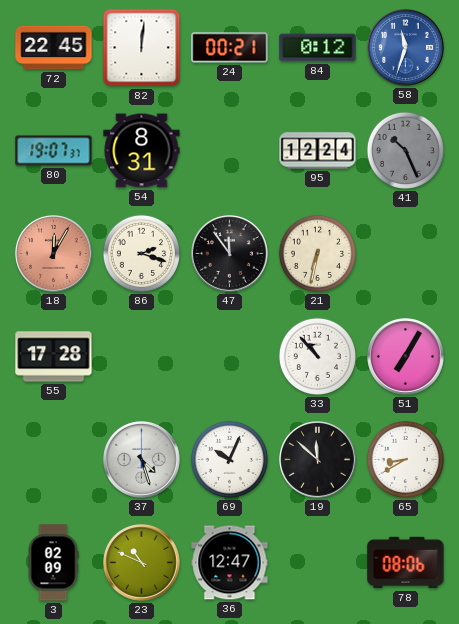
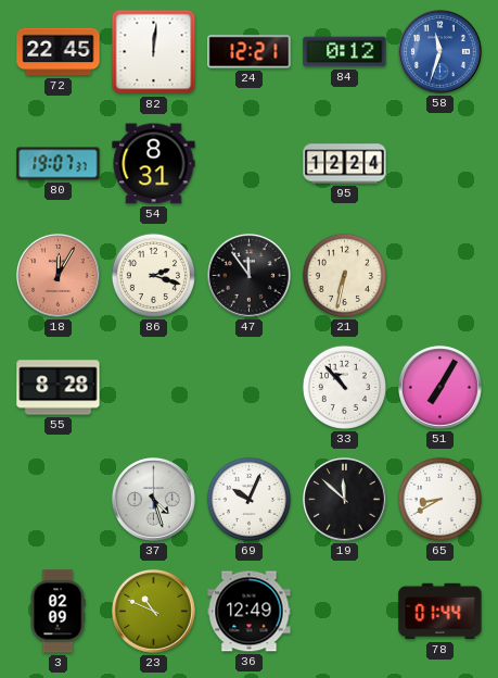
24: 00:21 -> 12:21 (250, 52)
41: 10:26 -> none (405, 150)
55: 17:28 -> 8:28 (59, 388)
36: 12:47 -> 12:49 (250, 612)
78: 08:06 -> 01:44 (440, 612)
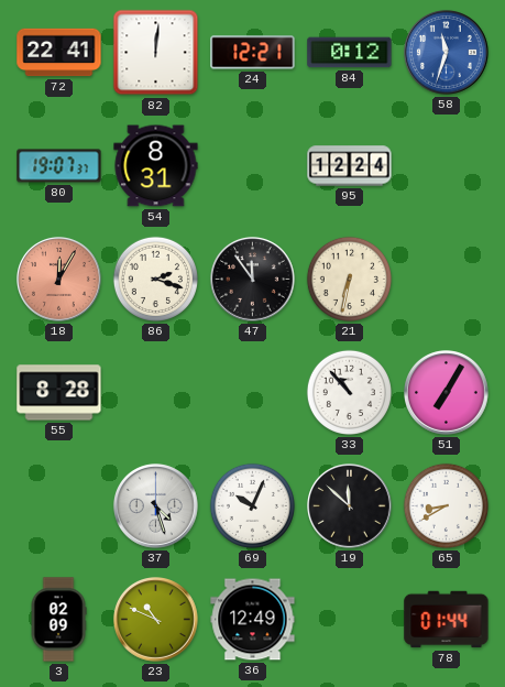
72: 22:45 -> 22:41 (59, 53)
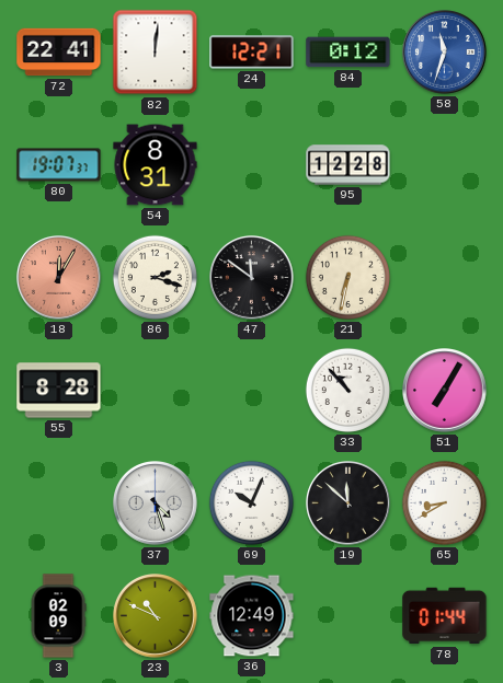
95: 12:24 -> 12:28 (348, 165)
47: 11:54 -> 11:51 (252, 278)
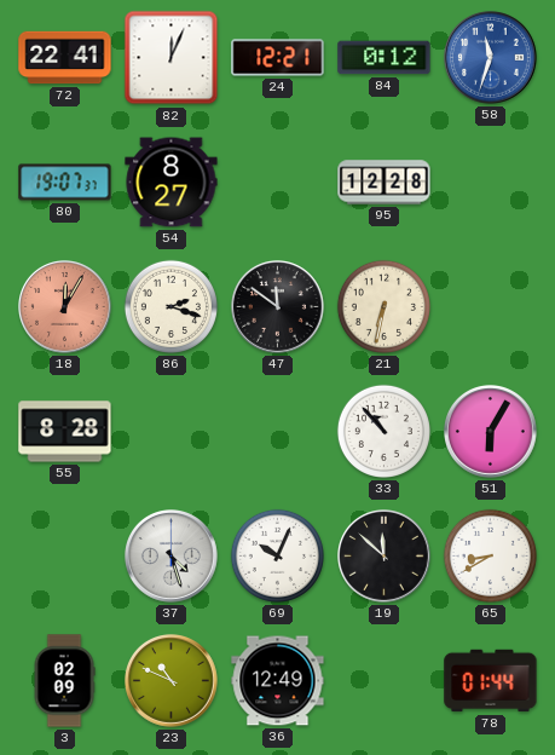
82: 12:01 -> 12:04 (172, 58)
54: 8:31 -> 8:27 (172, 183)
51: 7:05 -> 6:05 (491, 432)
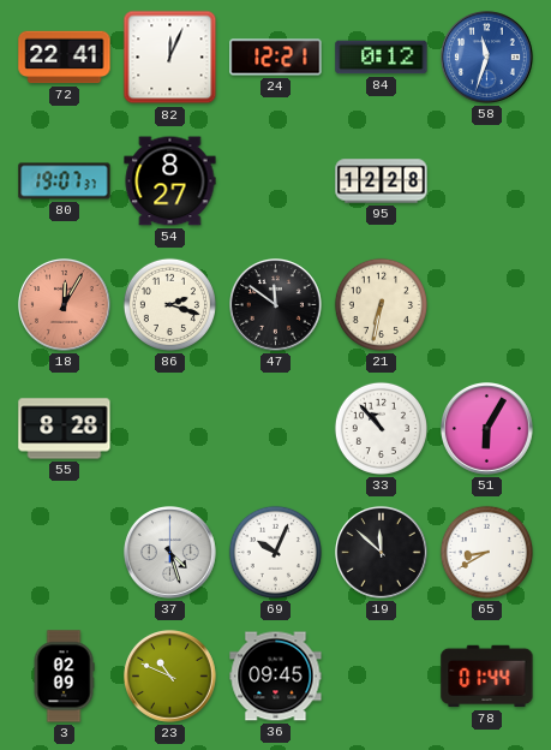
36: 12:49 -> 09:45 (276, 677)
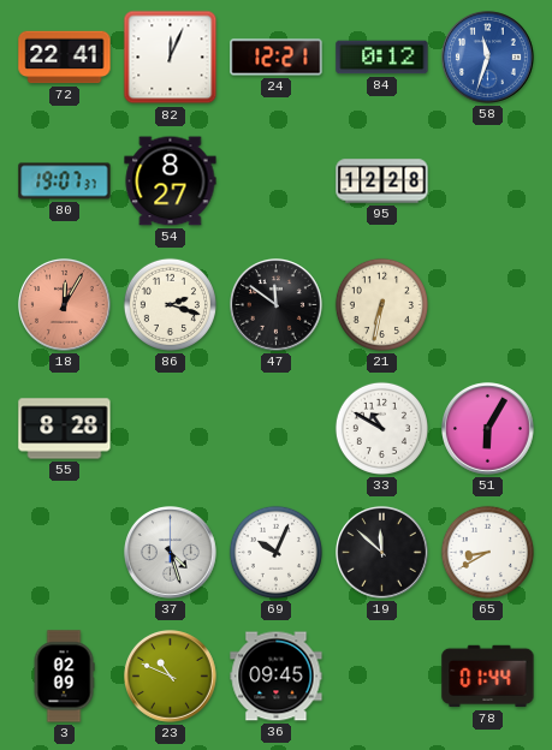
33: 10:53 -> 10:50 (381, 428)
